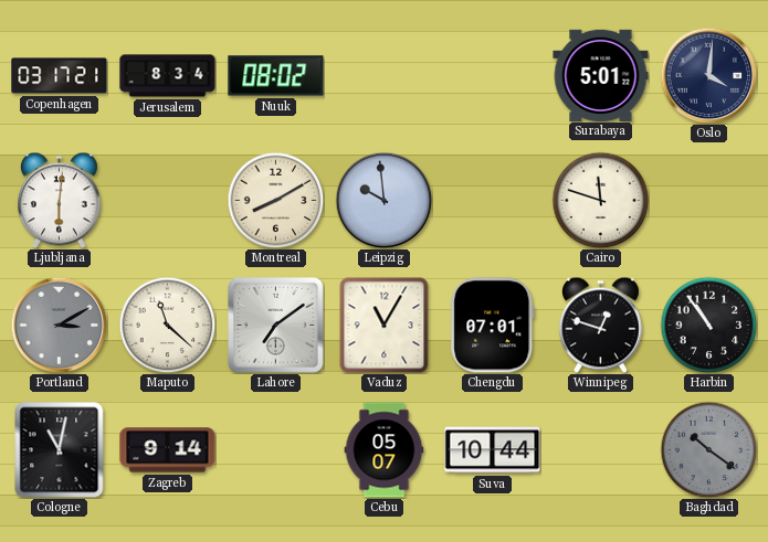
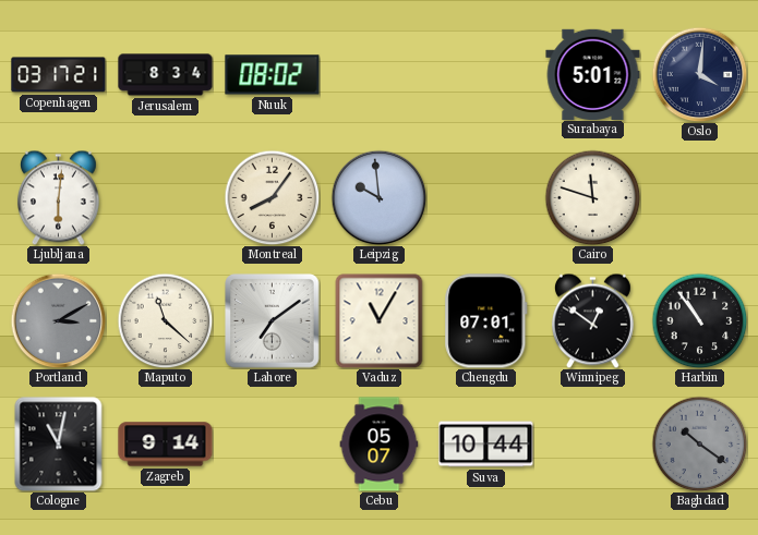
Montreal: 8:10 -> 8:06 (272, 197)
Winnipeg: 12:48 -> 12:51 (592, 320)
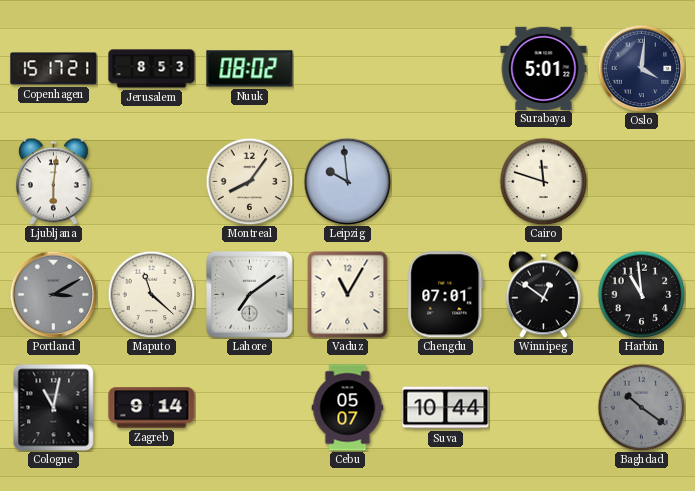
Copenhagen: 03:17 -> 15:17 (54, 69)
Jerusalem: 8:34 -> 8:53 (152, 69)
Harbin: 10:54 -> 10:59 (641, 294)
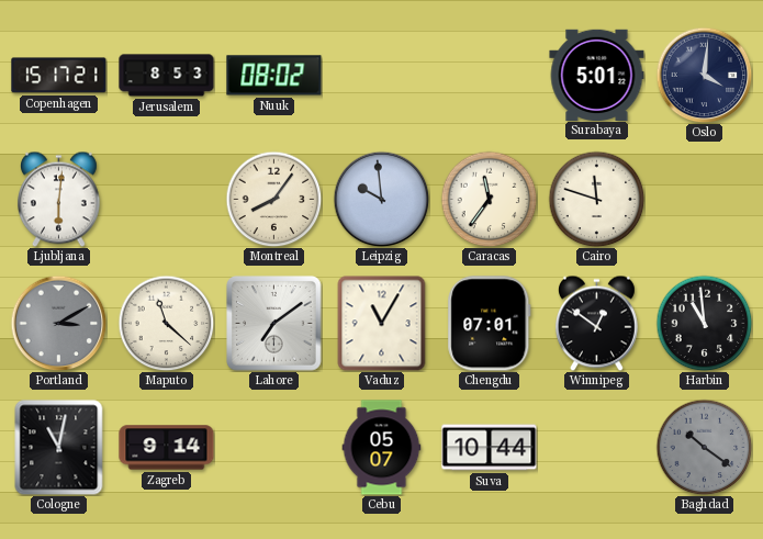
Caracas: none -> 11:36 (489, 199)
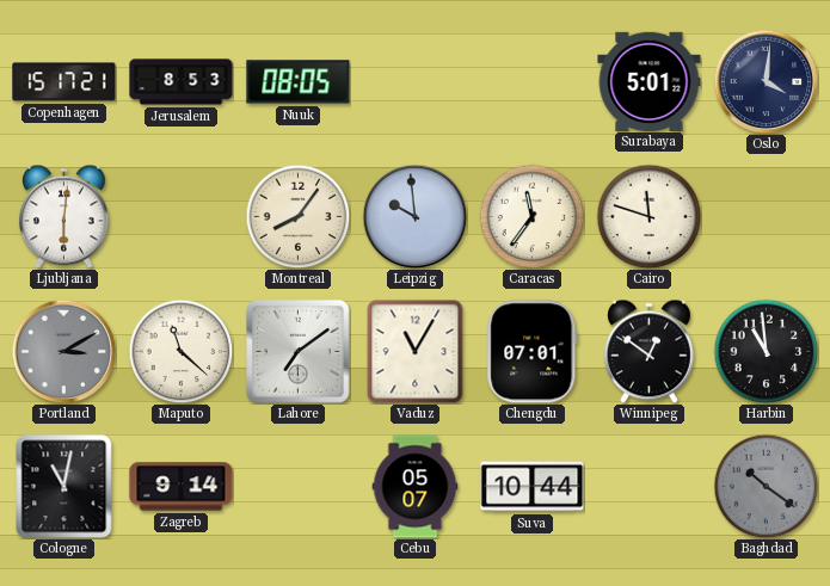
Nuuk: 08:02 -> 08:05 (299, 82)
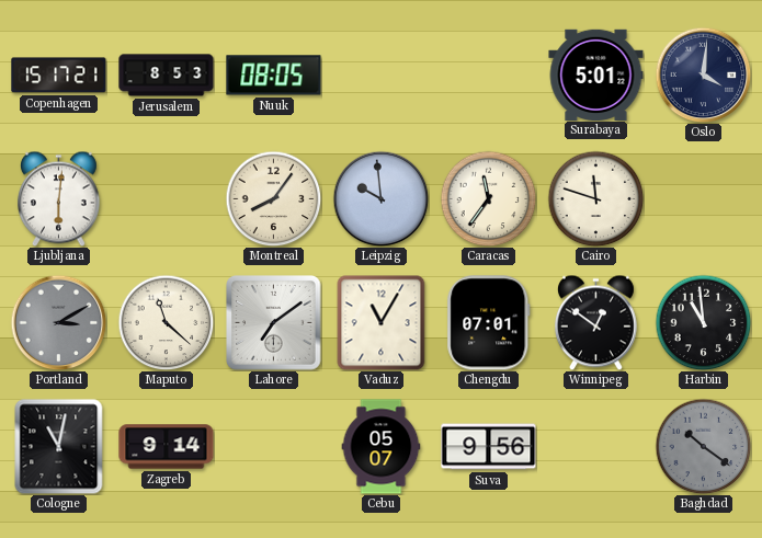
Suva: 10:44 -> 9:56 (489, 447)
